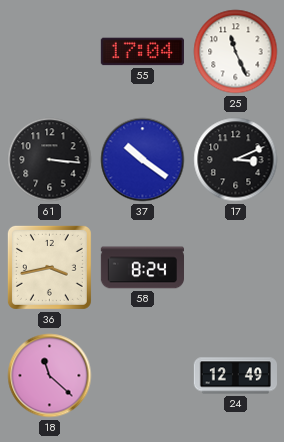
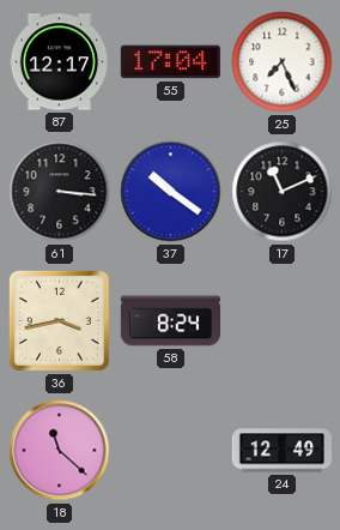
87: none -> 12:17 (59, 62)
25: 11:26 -> 7:26 (283, 62)
17: 3:11 -> 11:11 (283, 192)
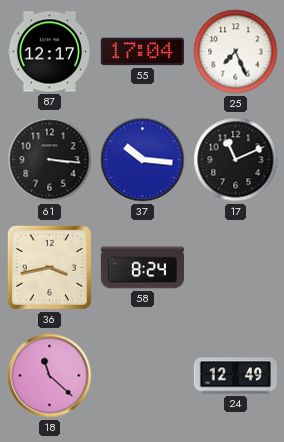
37: 10:21 -> 10:16 (143, 160)
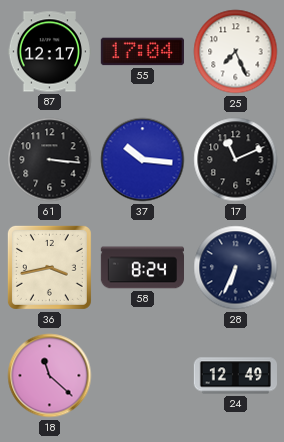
28: none -> 6:34 (236, 268)
